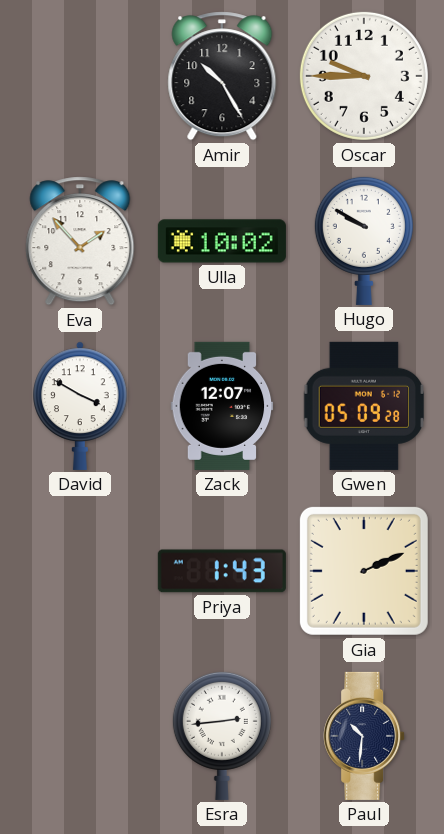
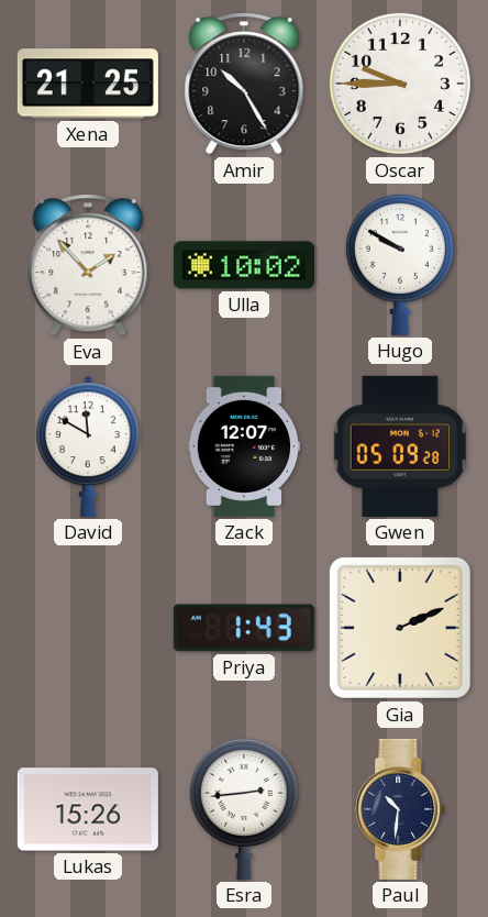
Xena: none -> 21:25 (88, 84)
David: 3:50 -> 11:50 (88, 446)
Lukas: none -> 15:26 (88, 809)
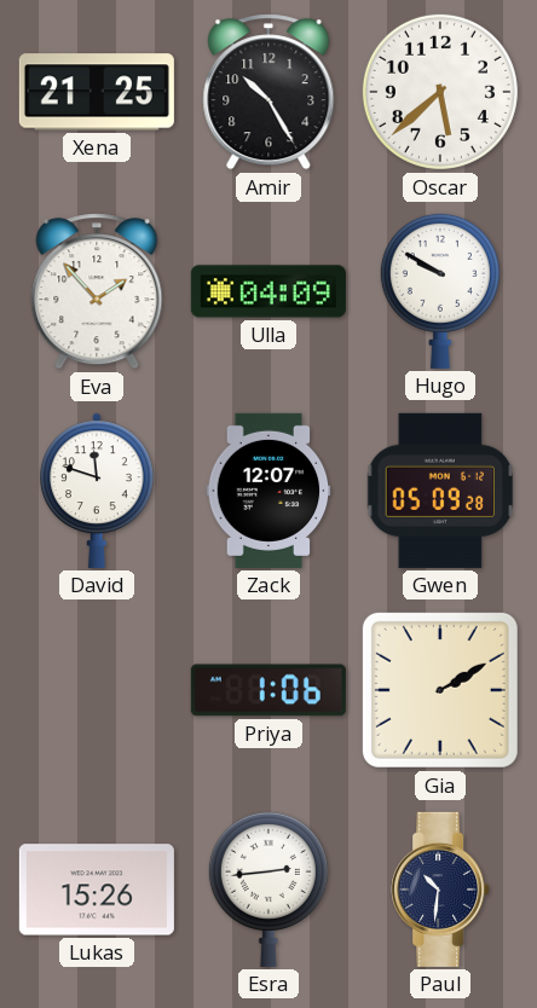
Oscar: 9:45 -> 5:38 (440, 92)
Ulla: 10:02 -> 04:09 (268, 291)
David: 11:50 -> 11:48 (97, 491)
Priya: 1:43 -> 1:06 (268, 690)
Gia: 2:11 -> 2:10 (440, 690)
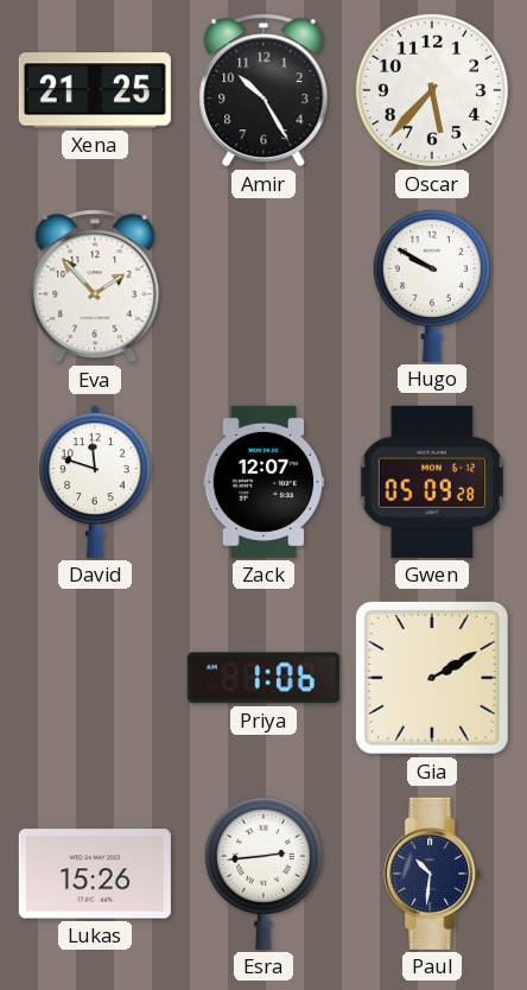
Oscar: 5:38 -> 5:37 (432, 90)
Ulla: 04:09 -> none (268, 291)
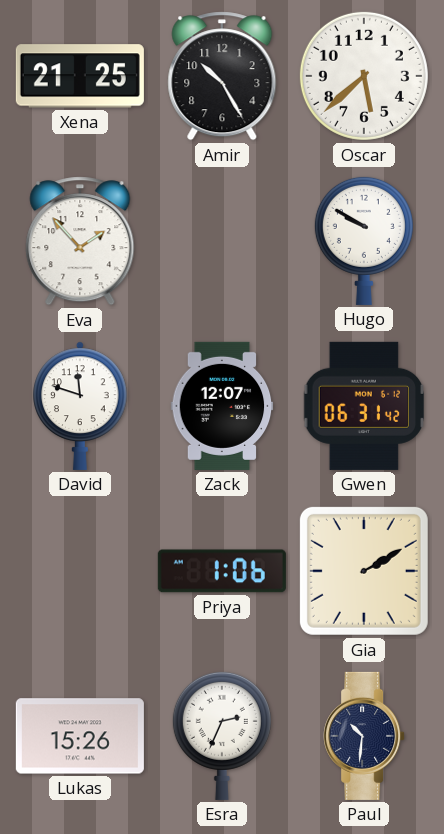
Oscar: 5:37 -> 5:38 (364, 76)
Gwen: 05:09 -> 06:31 (364, 406)
Esra: 2:44 -> 2:34 (222, 735)
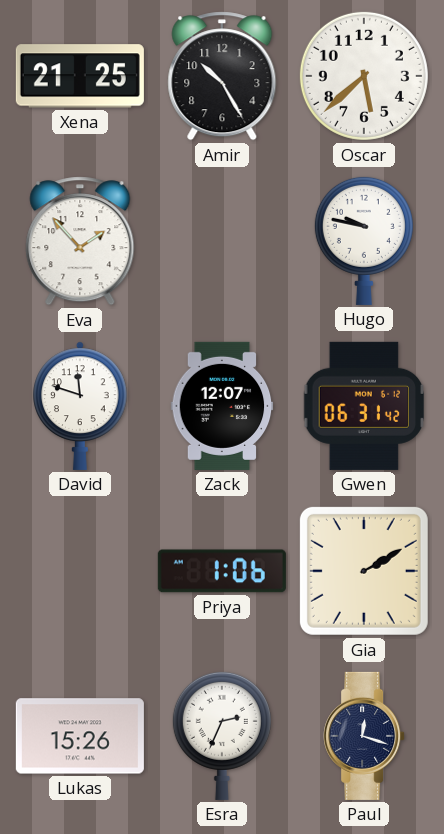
Hugo: 9:50 -> 9:47 (364, 240)
Paul: 10:31 -> 12:18 (364, 736)
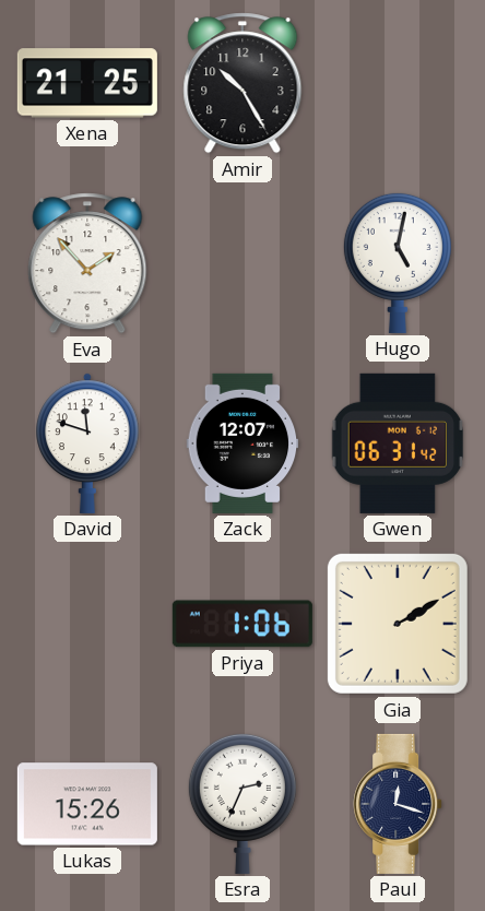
Oscar: 5:38 -> none (364, 76)
Hugo: 9:47 -> 5:02 (398, 262)
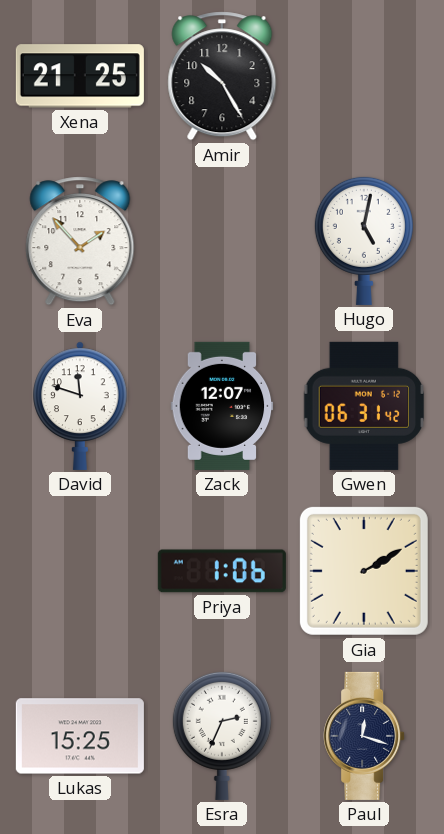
Lukas: 15:26 -> 15:25 (80, 736)
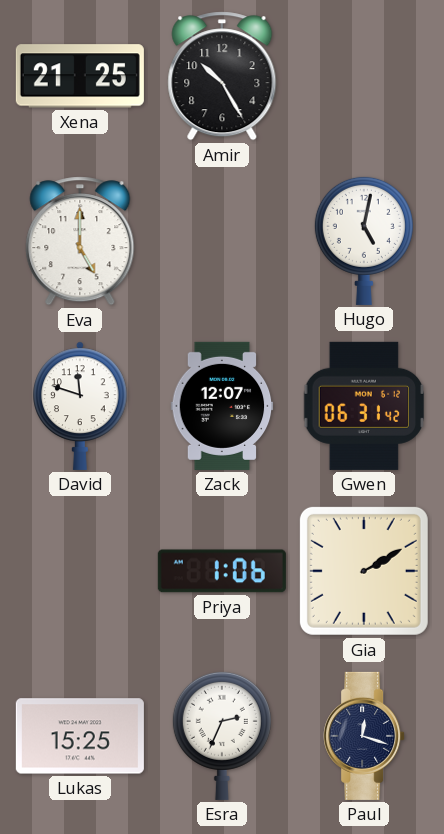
Eva: 1:53 -> 5:00 (80, 241)
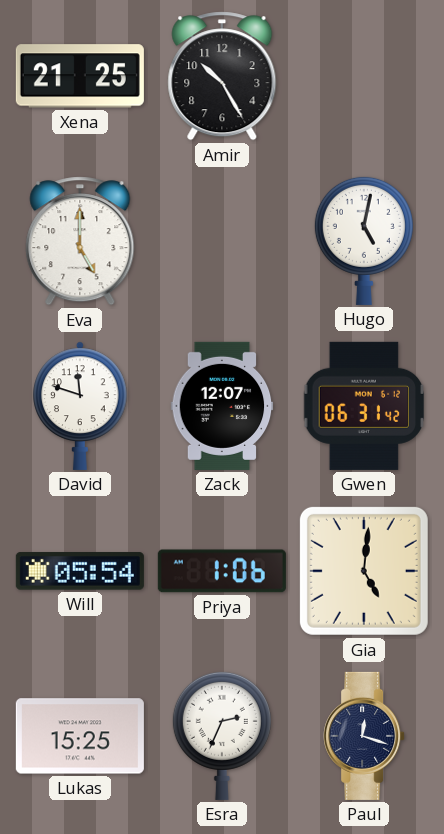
Will: none -> 05:54 (80, 571)
Gia: 2:10 -> 5:01 (364, 571)
